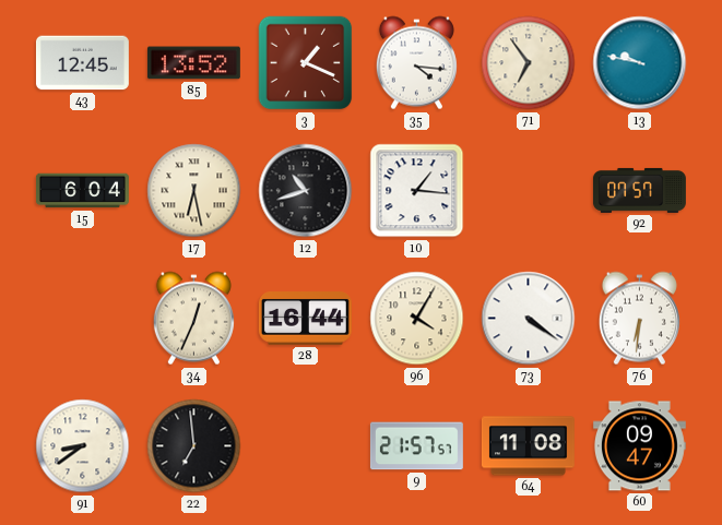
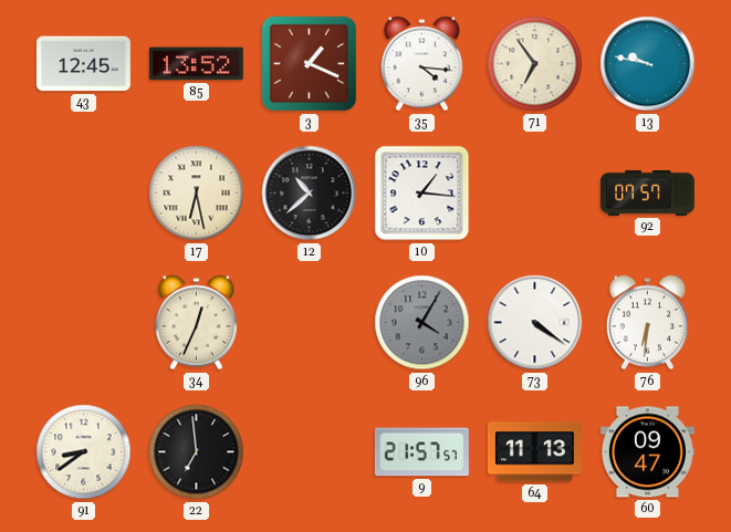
15: 6:04 -> none (82, 191)
12: 10:42 -> 10:38 (310, 194)
28: 16:44 -> none (305, 319)
96 dial: cream -> grey (422, 323)
64: 11:08 -> 11:13 (534, 452)
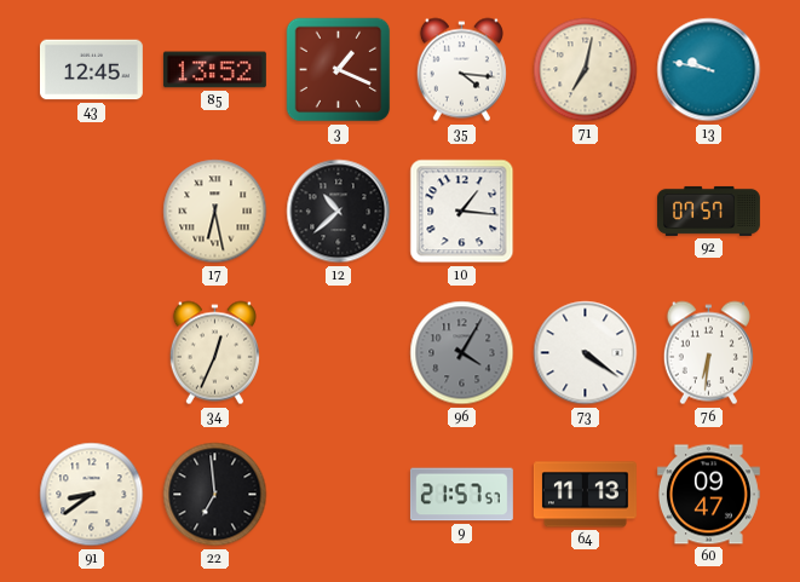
71: 6:54 -> 7:02 (586, 70)
